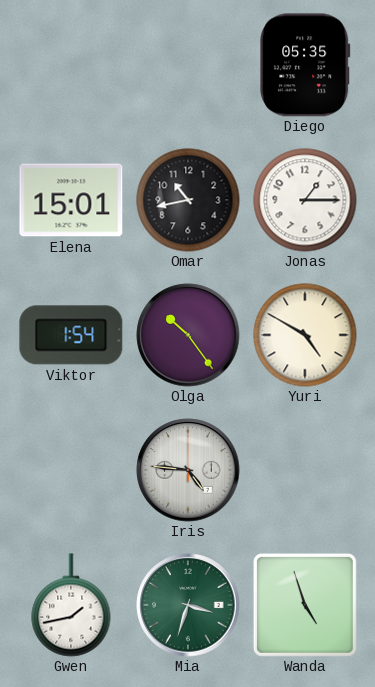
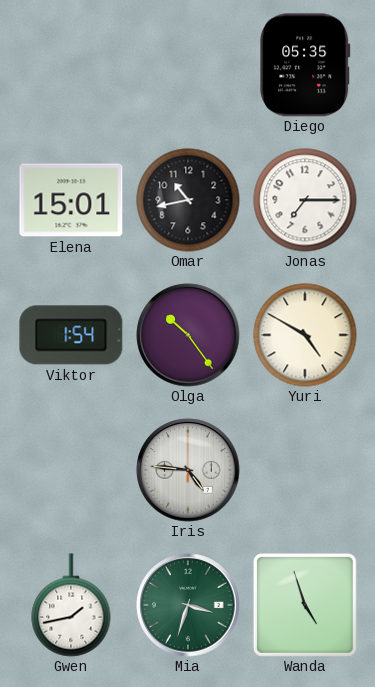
Jonas: 1:15 -> 7:15 (305, 200)
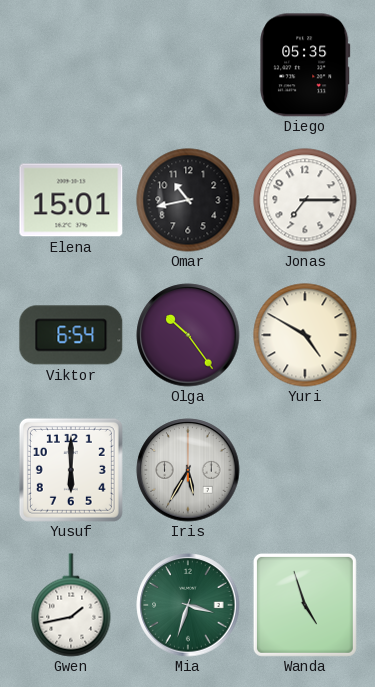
Viktor: 1:54 -> 6:54 (71, 335)
Yusuf: none -> 6:00 (71, 470)
Iris: 4:46 -> 5:35 (188, 470)
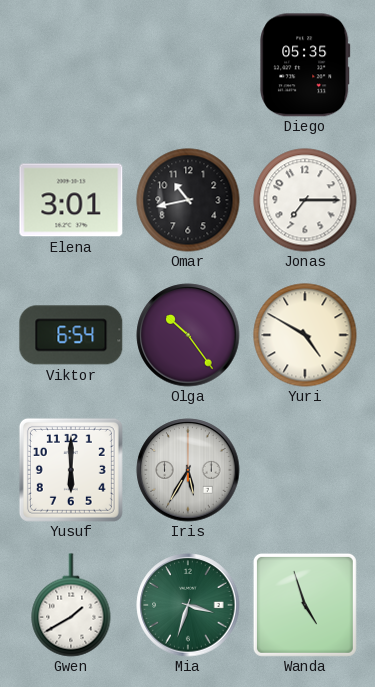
Elena: 15:01 -> 3:01 (71, 200)
Gwen: 1:43 -> 1:40 (71, 605)
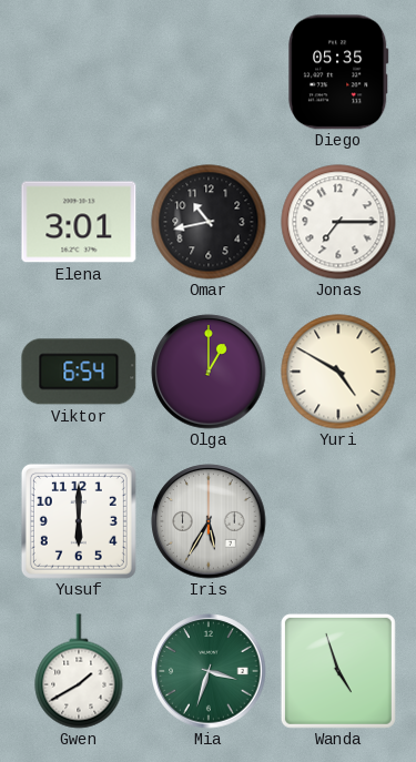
Olga: 10:24 -> 1:00 (209, 372)
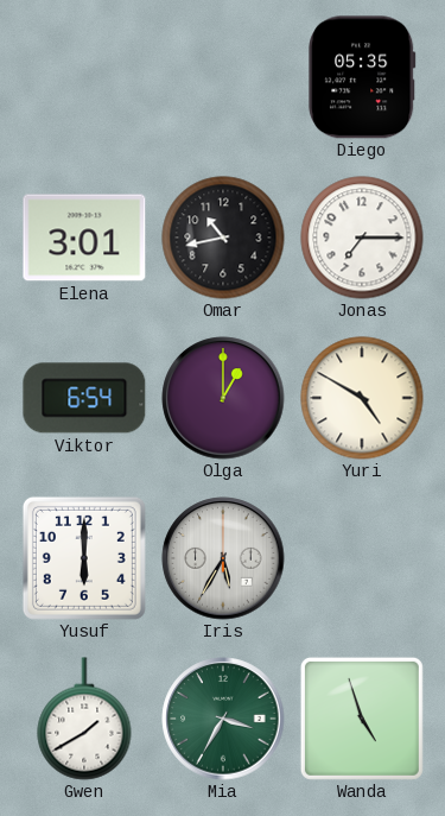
Mia: 3:33 -> 3:35 (223, 719)
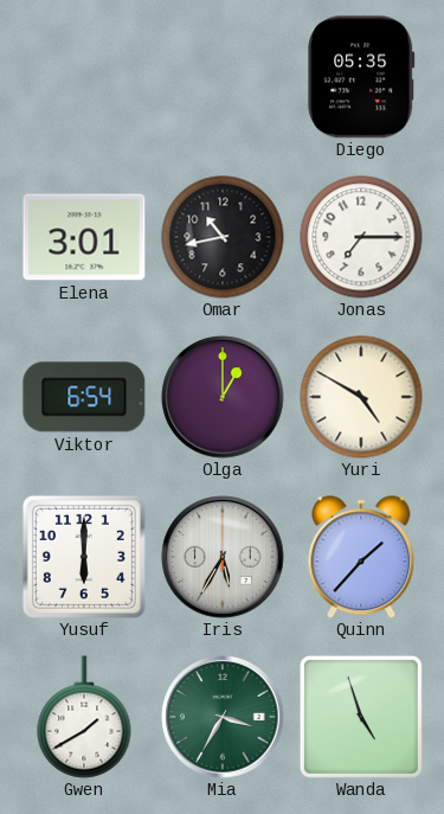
Quinn: none -> 1:37 (361, 557)
